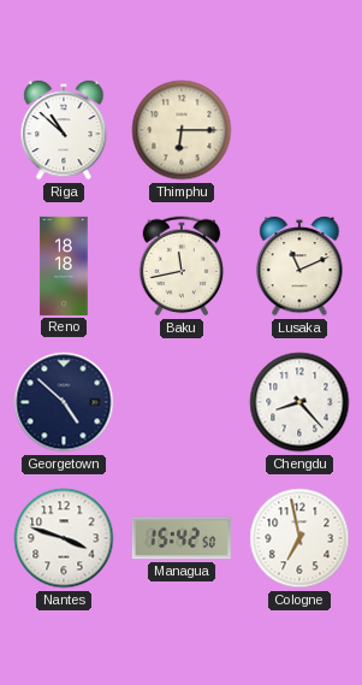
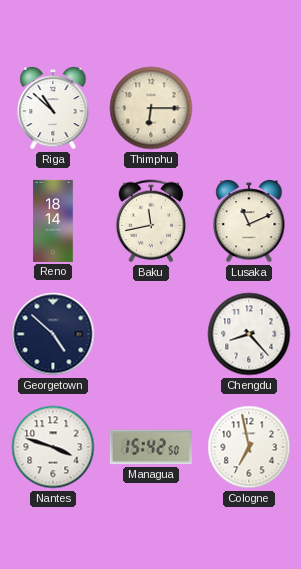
Reno: 18:18 -> 18:14 (53, 221)
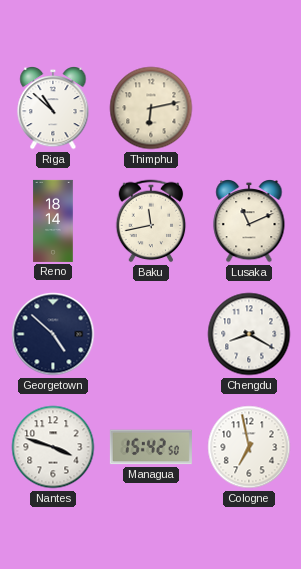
Thimphu: 6:15 -> 6:13 (151, 108)
Chengdu: 8:23 -> 8:20 (249, 334)
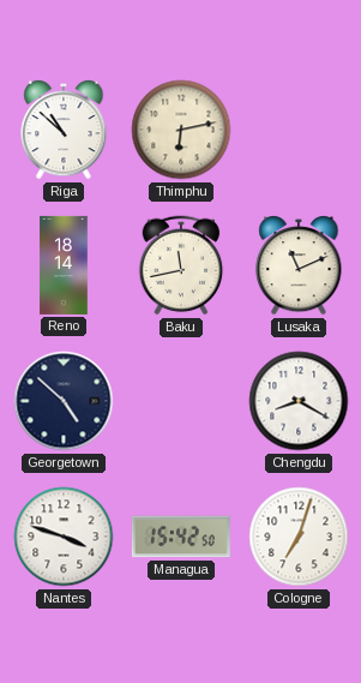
Cologne: 6:58 -> 7:03 (299, 537)
